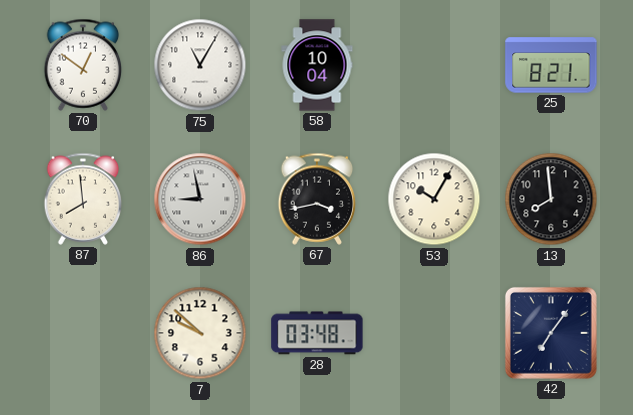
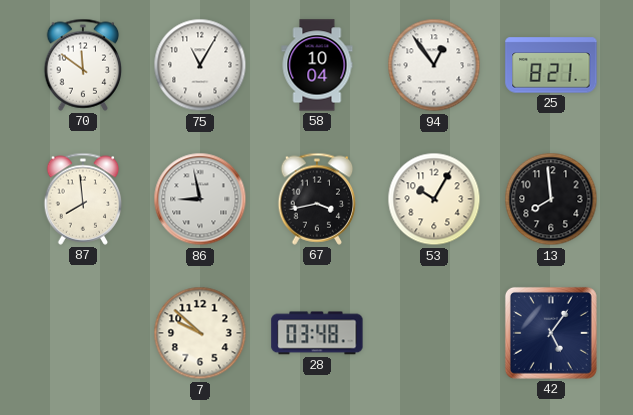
70: 12:51 -> 11:51 (83, 65)
94: none -> 12:54 (434, 65)
42: 7:06 -> 5:06 (551, 333)
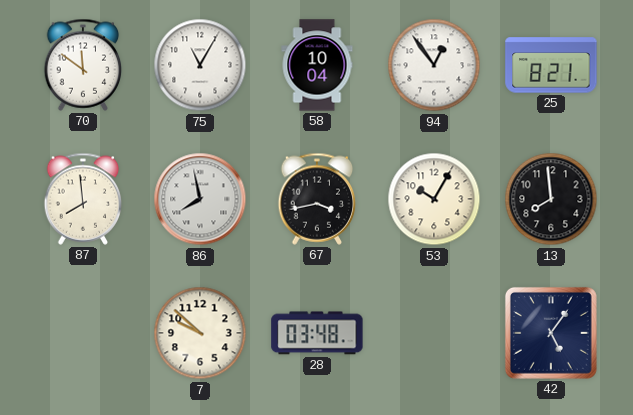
86: 8:58 -> 7:58 (200, 199)
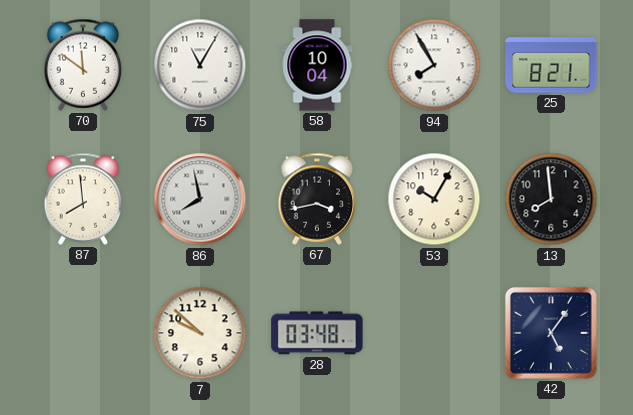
94: 12:54 -> 7:55 (434, 65)
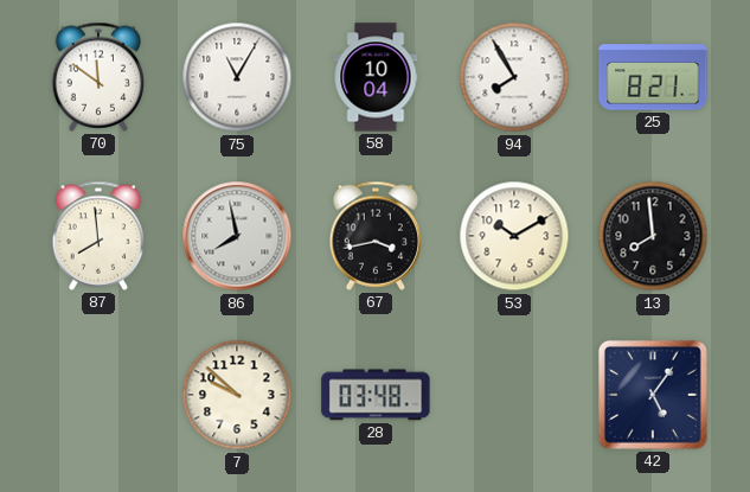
53: 10:05 -> 10:10 (514, 236)
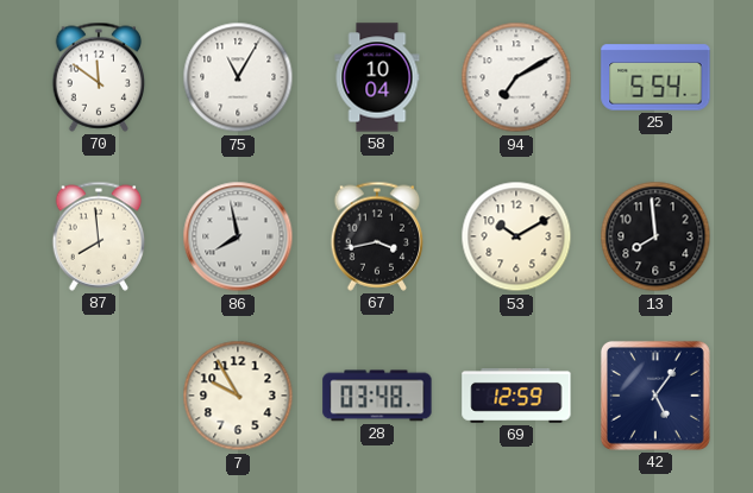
94: 7:55 -> 7:10 (516, 77)
25: 8:21 -> 5:54 (655, 77)
7: 9:52 -> 9:55 (238, 396)
69: none -> 12:59 (516, 397)
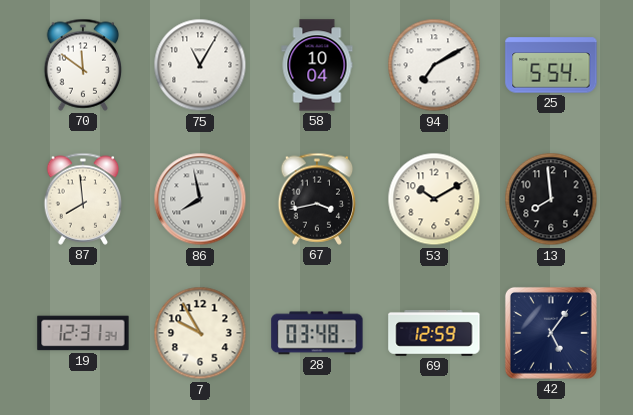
19: none -> 12:31 (83, 333)
